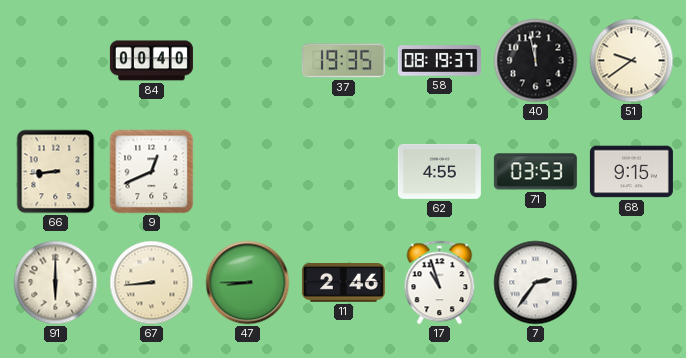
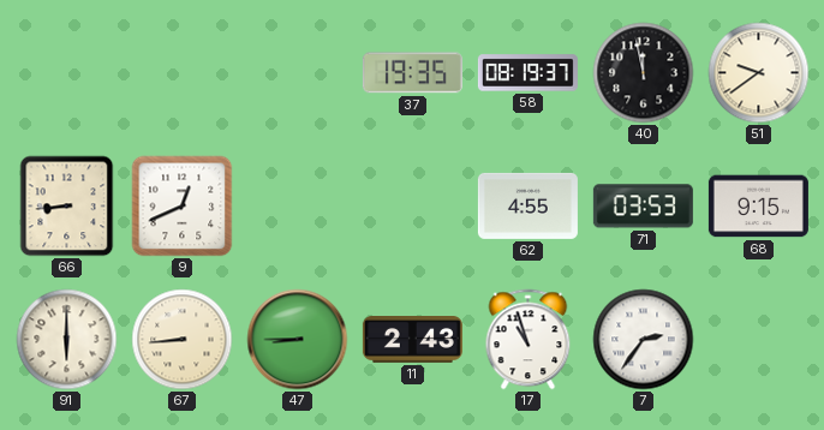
84: 00:40 -> none (151, 61)
11: 2:46 -> 2:43 (412, 340)
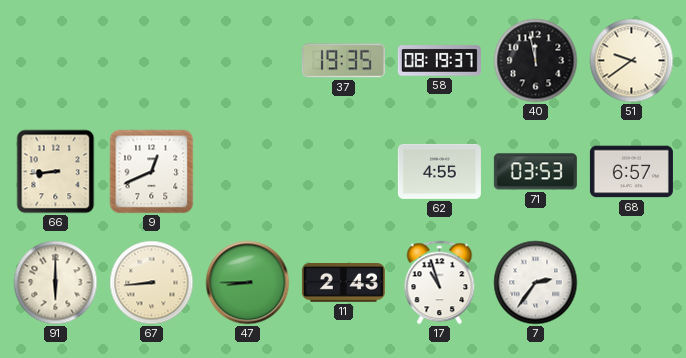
68: 9:15 -> 6:57 (631, 172)
